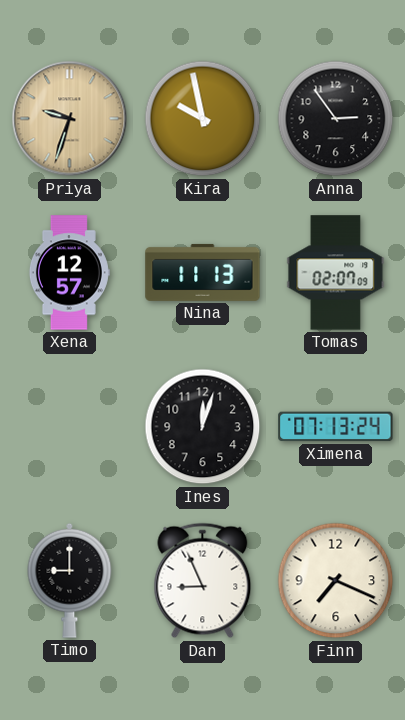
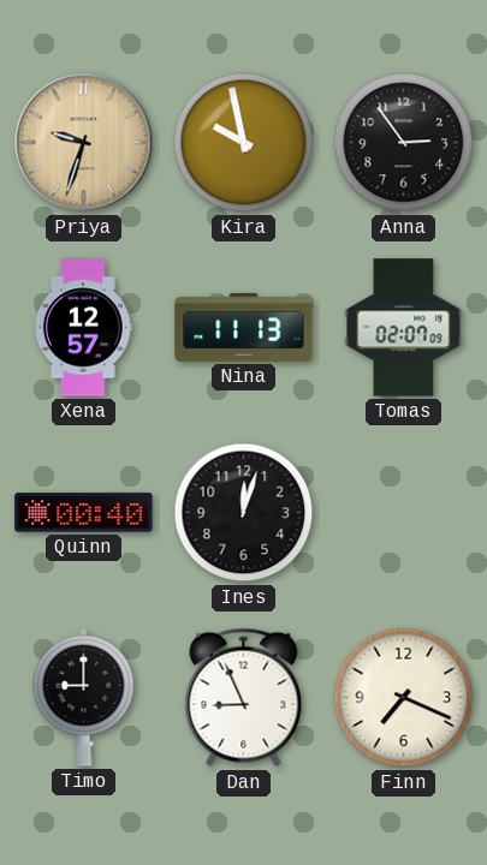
Quinn: none -> 00:40 (84, 513)
Ximena: 07:13 -> none (336, 427)
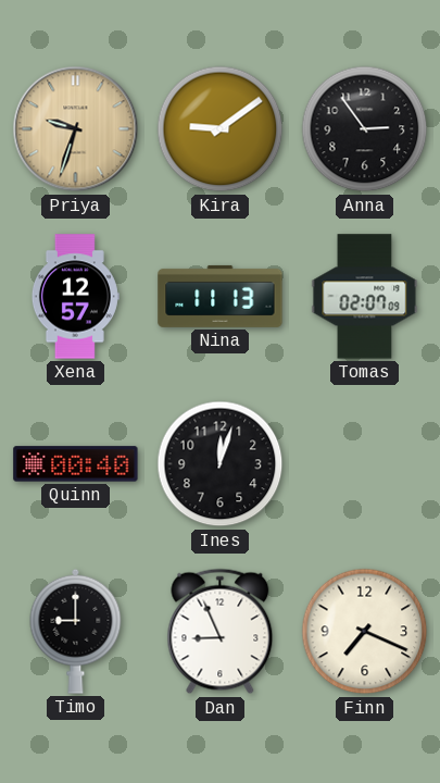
Kira: 9:58 -> 9:09 (221, 129)
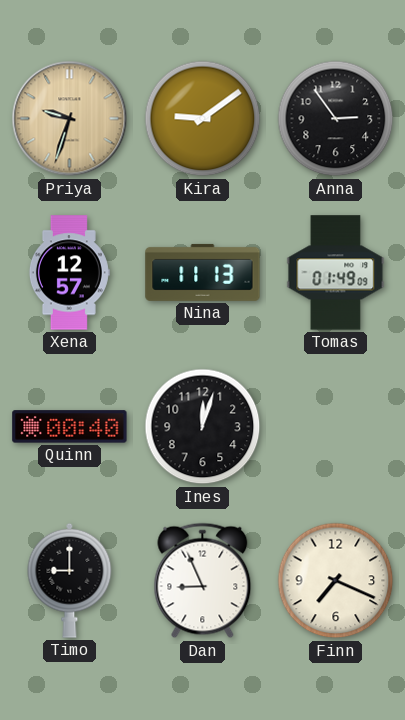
Tomas: 02:07 -> 01:49 (336, 273)
